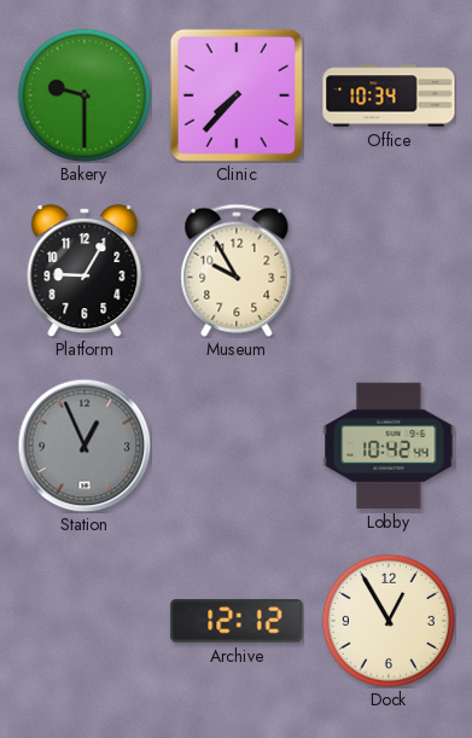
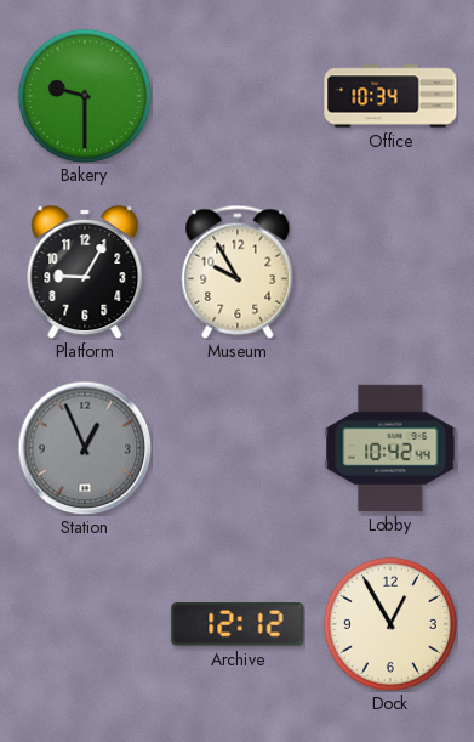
Clinic: 7:37 -> none (237, 95)
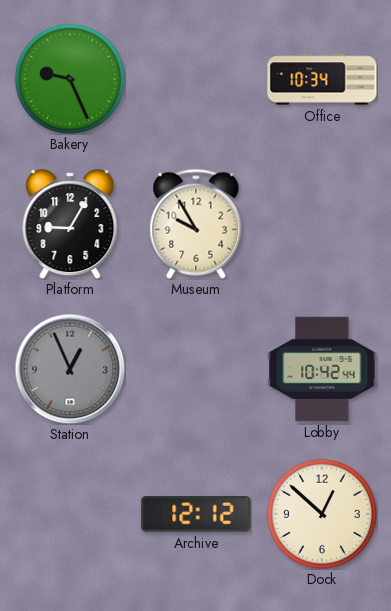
Bakery: 9:30 -> 9:26 (70, 79)
Dock: 12:55 -> 12:52 (322, 514)
